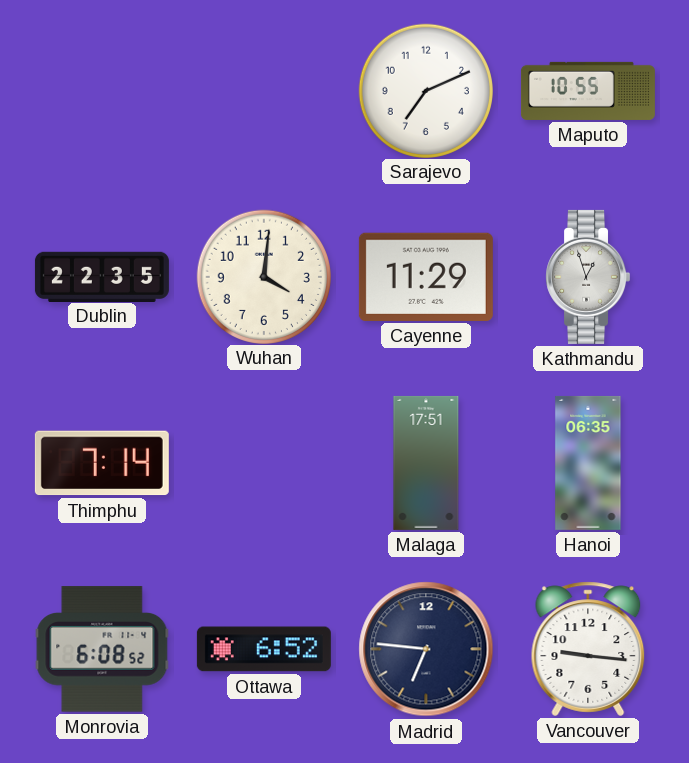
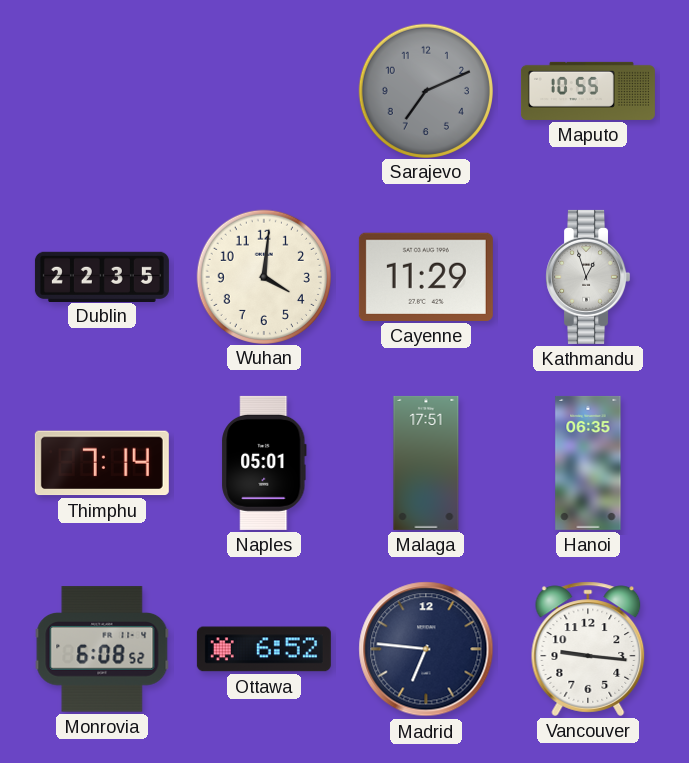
Sarajevo dial: white -> grey (425, 90)
Naples: none -> 05:01 (264, 463)
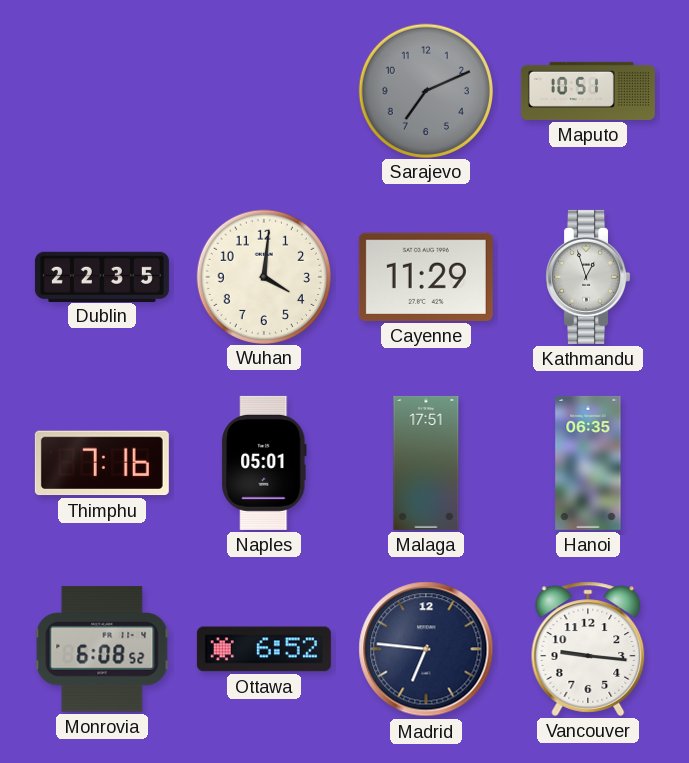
Maputo: 10:55 -> 10:51 (588, 91)
Thimphu: 7:14 -> 7:16 (102, 463)
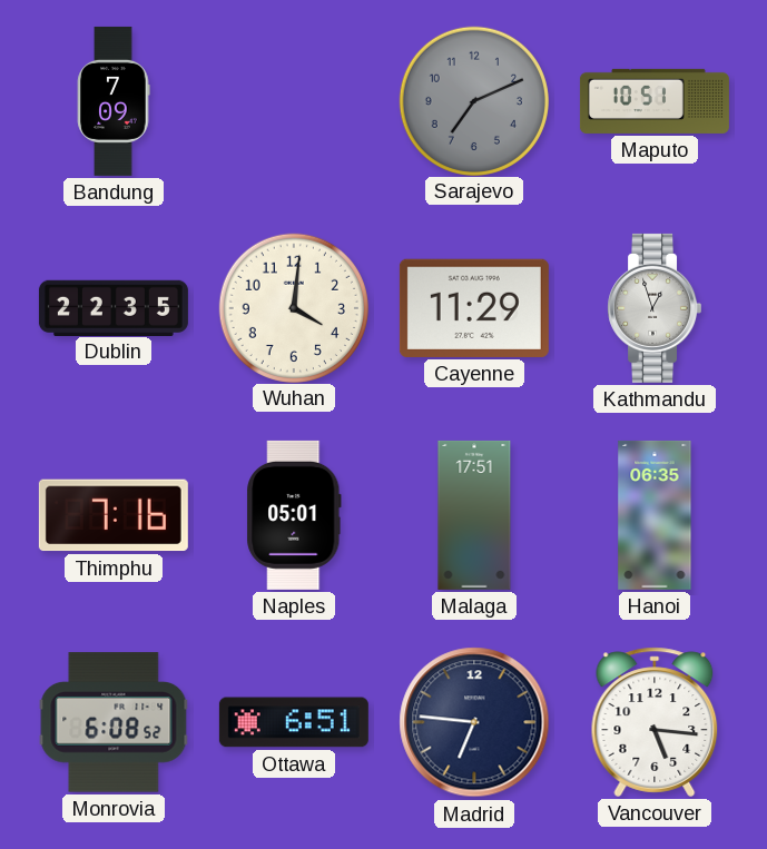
Bandung: none -> 7:09 (114, 101)
Ottawa: 6:52 -> 6:51 (294, 722)
Vancouver: 9:16 -> 5:16 (655, 722)
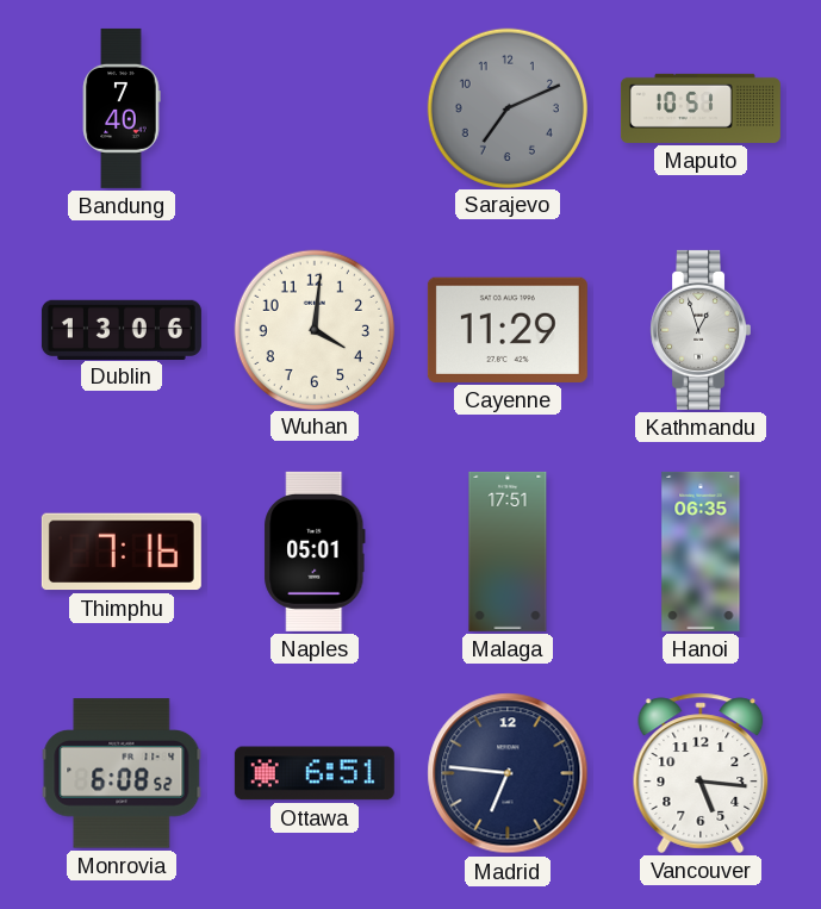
Bandung: 7:09 -> 7:40 (122, 108)
Dublin: 22:35 -> 13:06 (122, 329)
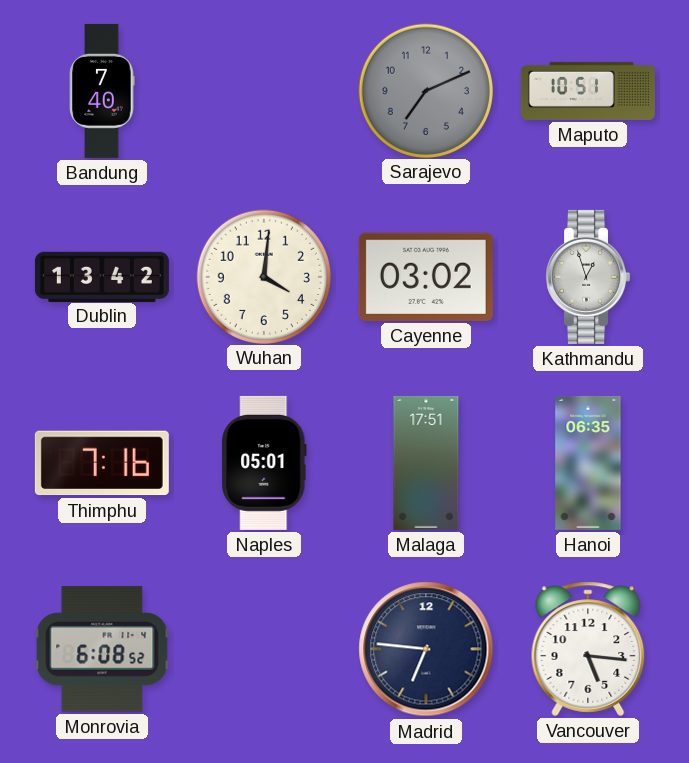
Dublin: 13:06 -> 13:42 (102, 276)
Cayenne: 11:29 -> 03:02 (426, 277)
Ottawa: 6:51 -> none (315, 773)
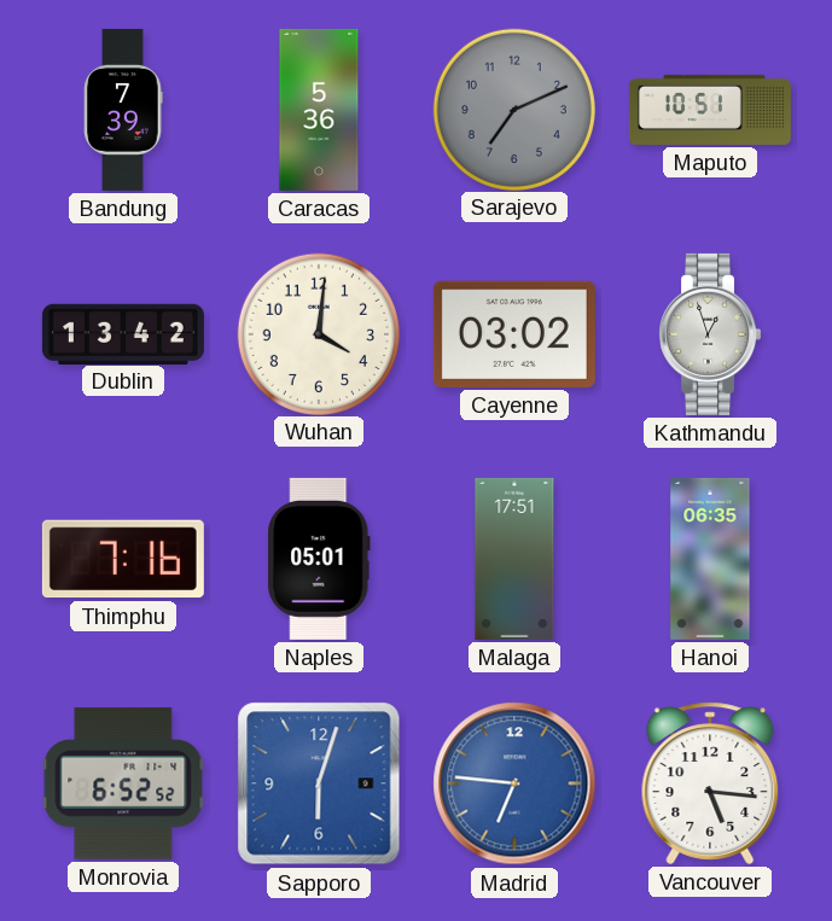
Bandung: 7:40 -> 7:39 (123, 110)
Caracas: none -> 5:36 (319, 110)
Monrovia: 6:08 -> 6:52 (123, 783)
Sapporo: none -> 6:03 (319, 783)
Madrid dial: navy -> blue (514, 783)
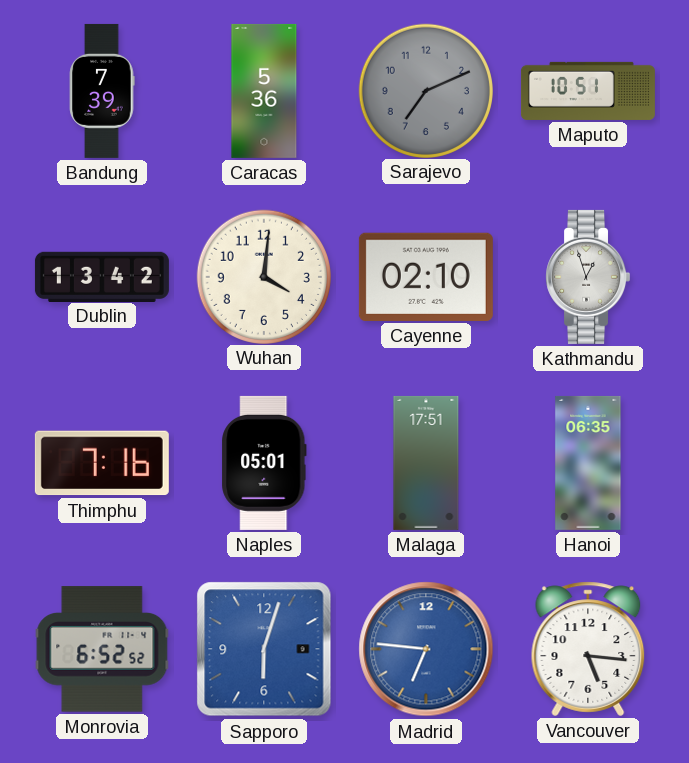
Cayenne: 03:02 -> 02:10 (426, 277)
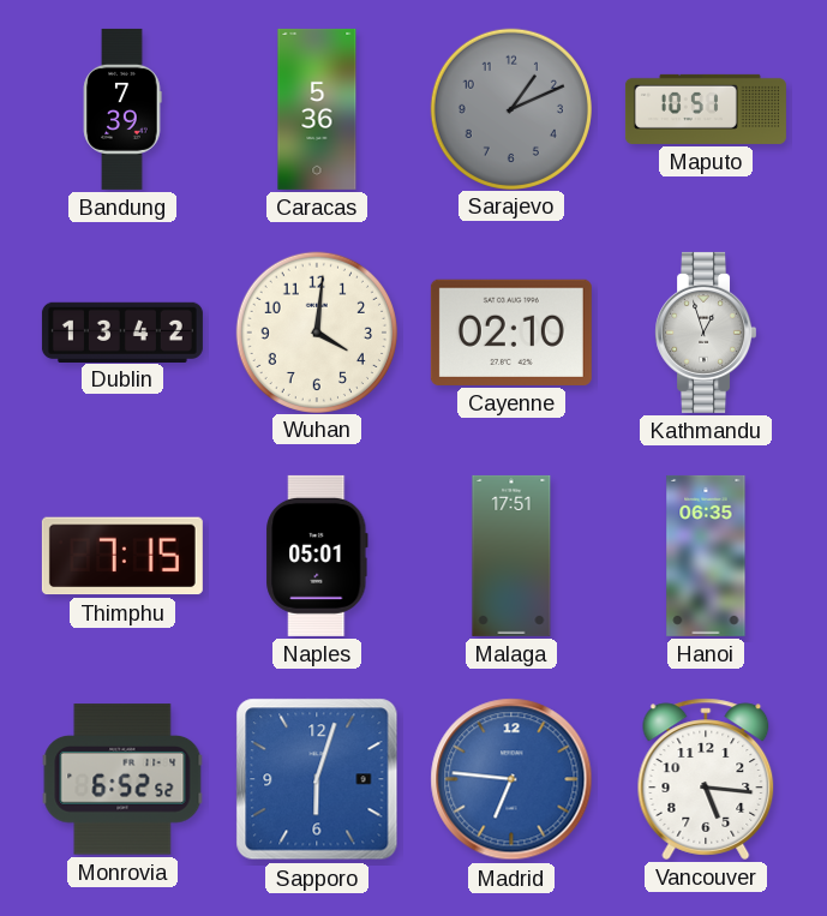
Sarajevo: 7:11 -> 1:11 (510, 108)
Thimphu: 7:16 -> 7:15 (122, 556)
